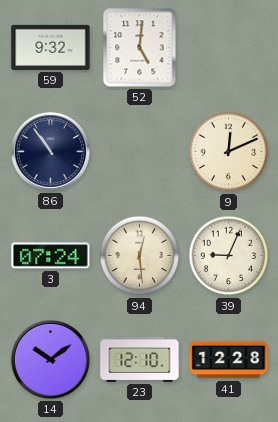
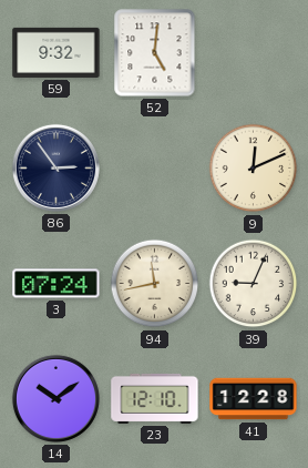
86: 10:54 -> 2:54 (55, 167)
94: 12:29 -> 11:43 (155, 284)
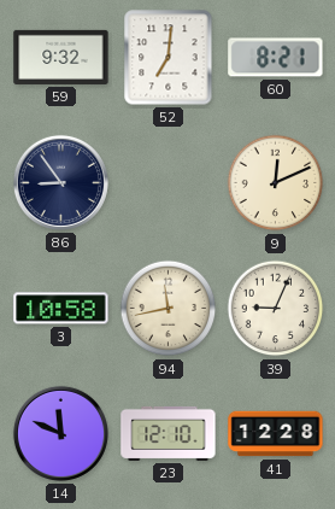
52: 5:01 -> 7:01 (169, 58)
60: none -> 8:21 (276, 58)
86: 2:54 -> 8:54 (60, 182)
3: 07:24 -> 10:58 (61, 309)
14: 10:09 -> 11:49 (60, 433)
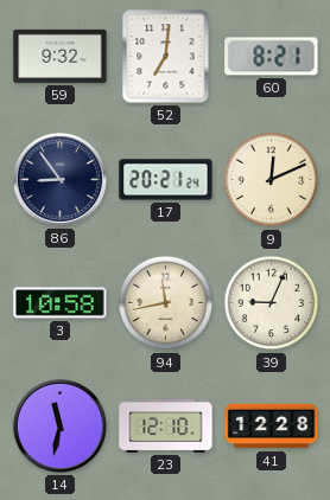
17: none -> 20:21 (166, 180)
14: 11:49 -> 11:32 (59, 425)
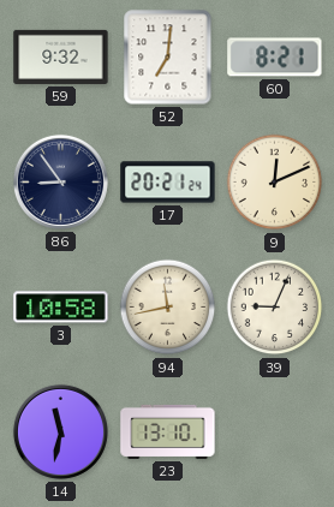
23: 12:10 -> 13:10 (168, 431)
41: 12:28 -> none (272, 427)
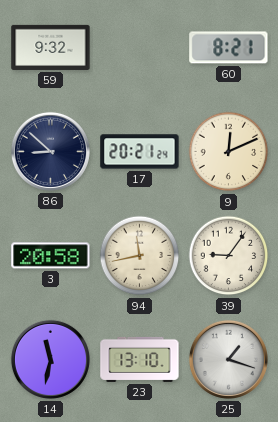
52: 7:01 -> none (168, 58)
86: 8:54 -> 8:52 (50, 151)
3: 10:58 -> 20:58 (51, 256)
39: 9:04 -> 9:06 (229, 256)
25: none -> 1:18 (228, 359)
